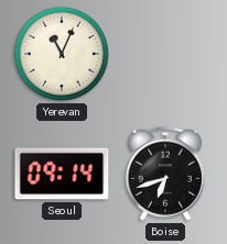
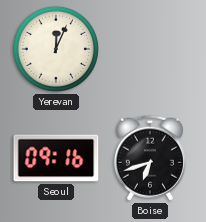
Yerevan: 11:04 -> 12:04 (56, 49)
Seoul: 09:14 -> 09:16 (56, 158)
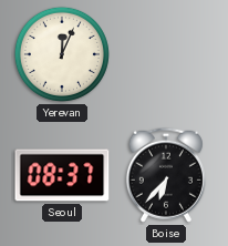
Seoul: 09:16 -> 08:37 (62, 175)
Boise: 6:42 -> 6:37 (166, 175)
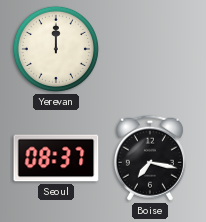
Yerevan: 12:04 -> 12:00 (56, 49)
Boise: 6:37 -> 7:17 (150, 158)
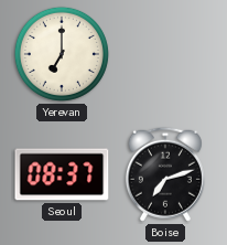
Yerevan: 12:00 -> 7:00 (62, 54)
Boise: 7:17 -> 7:12 (165, 174)
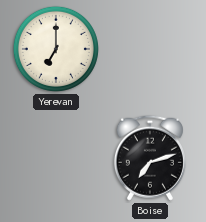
Seoul: 08:37 -> none (62, 174)
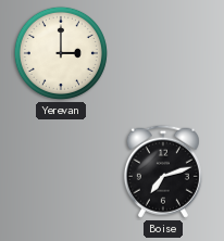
Yerevan: 7:00 -> 3:00 (61, 53)
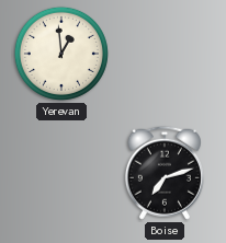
Yerevan: 3:00 -> 12:59 (61, 54)
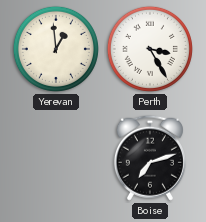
Perth: none -> 3:25 (150, 49)
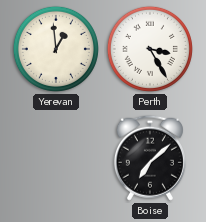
Boise: 7:12 -> 7:08 (150, 158)
